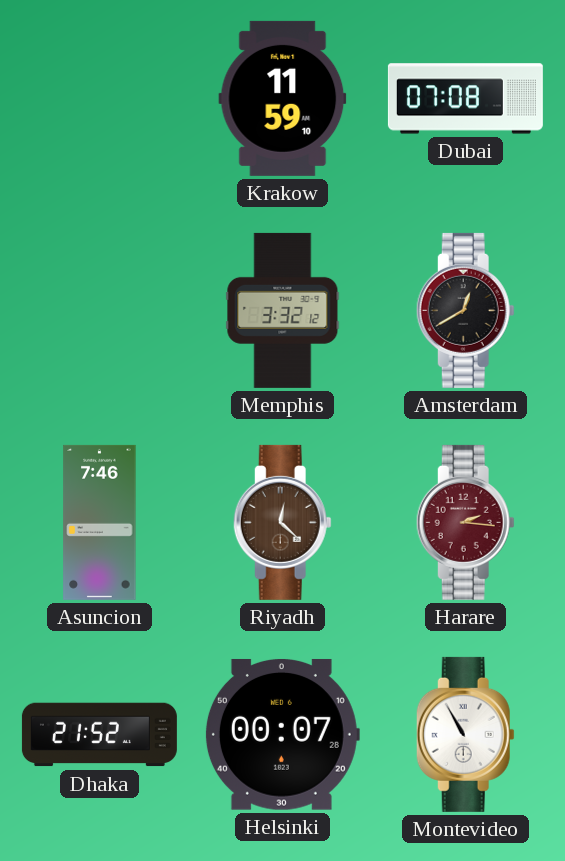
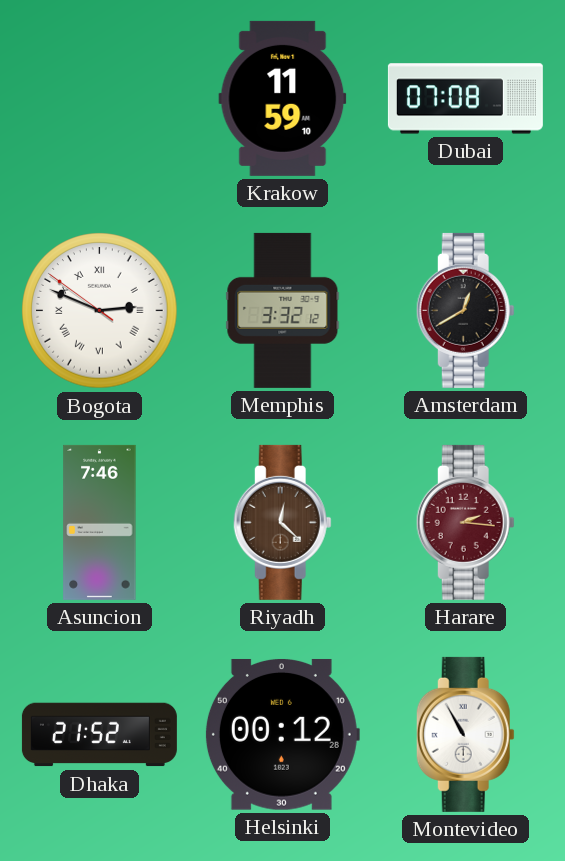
Bogota: none -> 2:48 (100, 311)
Helsinki: 00:07 -> 00:12 (282, 734)
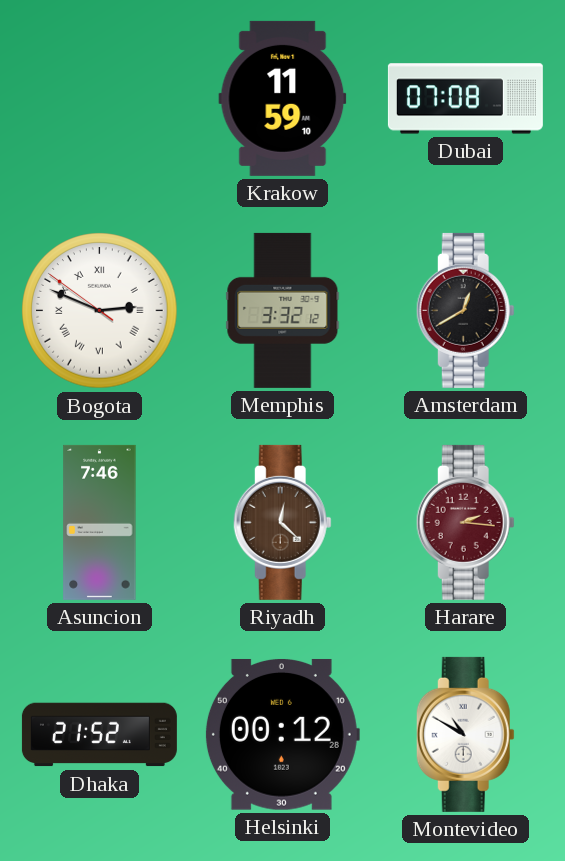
Montevideo: 10:55 -> 10:50 (465, 734)
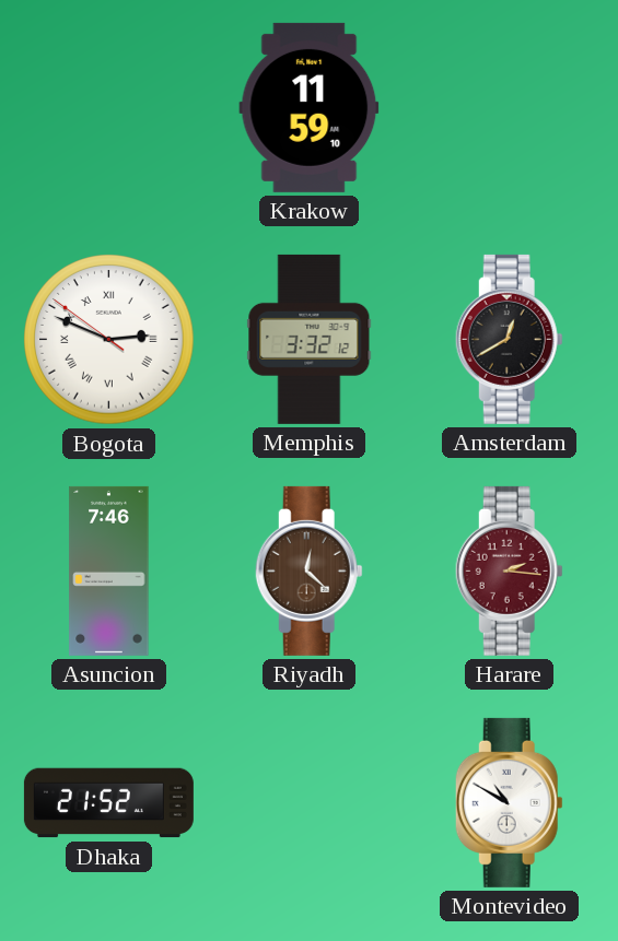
Dubai: 07:08 -> none (465, 99)
Helsinki: 00:12 -> none (282, 734)
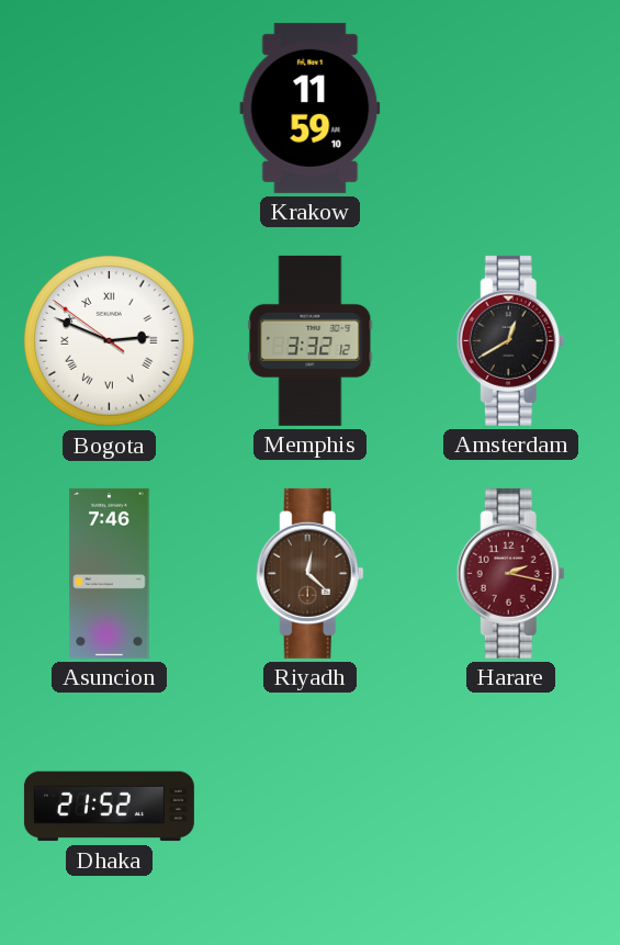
Harare: 2:16 -> 2:17 (510, 573)
Montevideo: 10:50 -> none (509, 802)
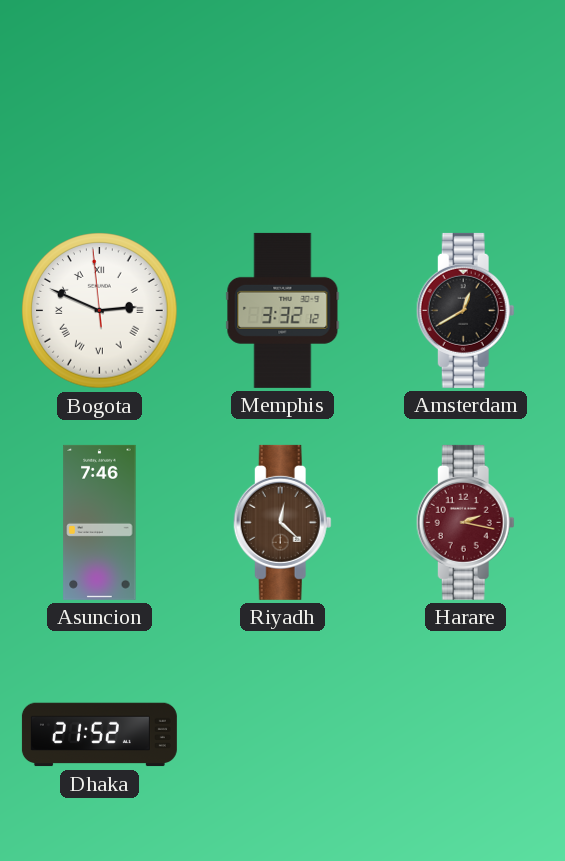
Krakow: 11:59 -> none (311, 108)
Bogota: 2:48:51 -> 2:48:59 (100, 311)
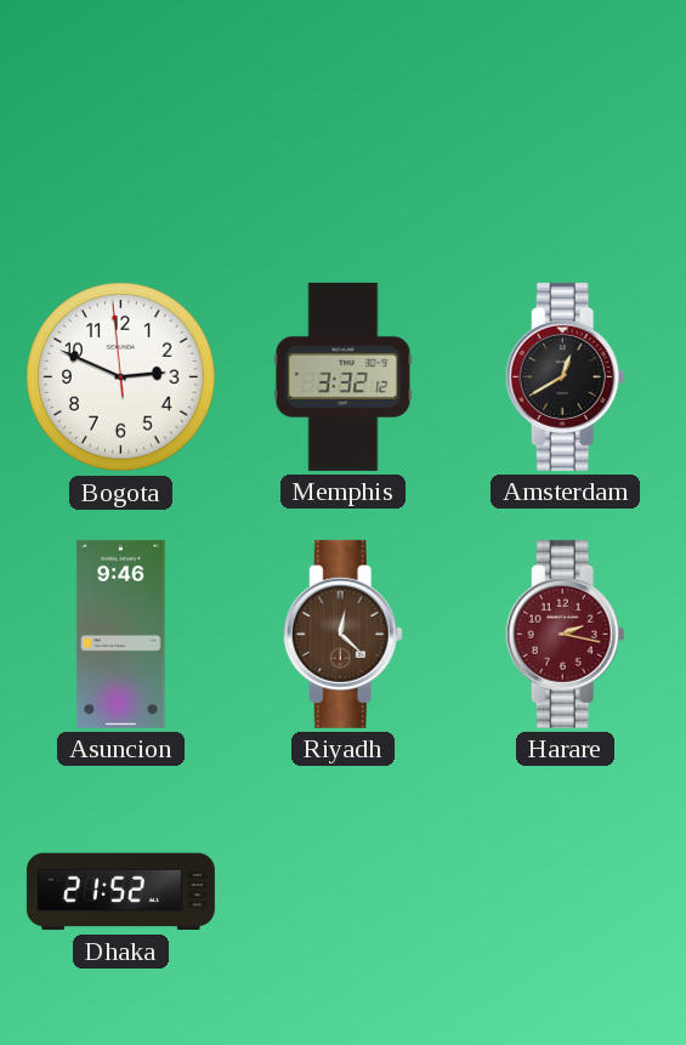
Bogota numerals: Roman -> Arabic (121, 377)
Asuncion: 7:46 -> 9:46 (121, 634)
